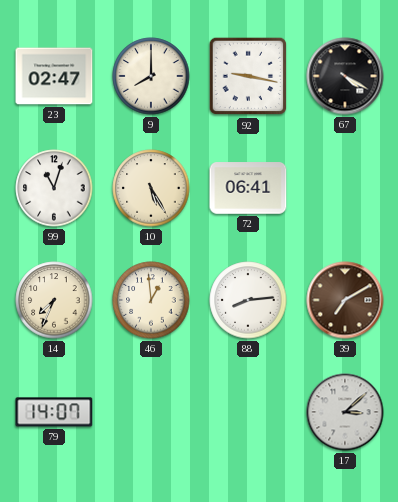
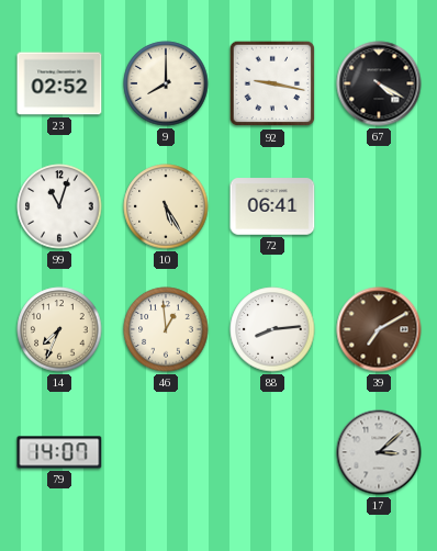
23: 02:47 -> 02:52 (59, 83)
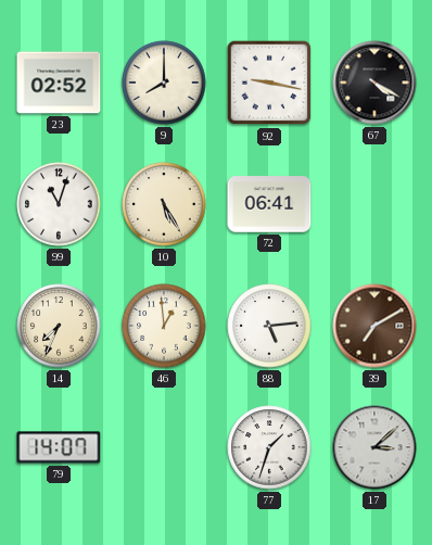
88: 8:14 -> 5:14 (269, 326)
77: none -> 1:33 (269, 447)
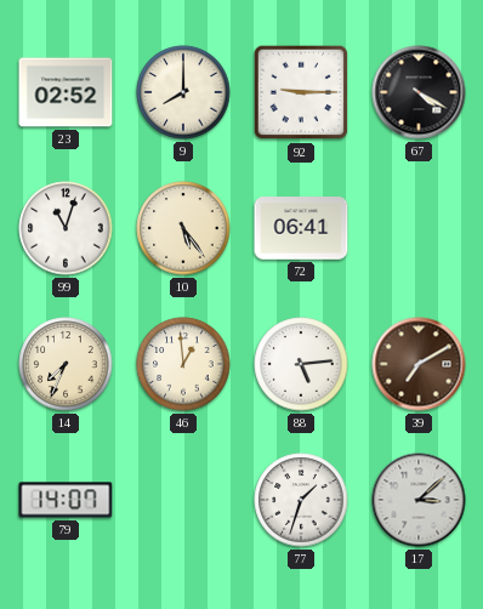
92: 9:17 -> 9:15 (301, 92)
10: 5:25 -> 5:24 (183, 228)
